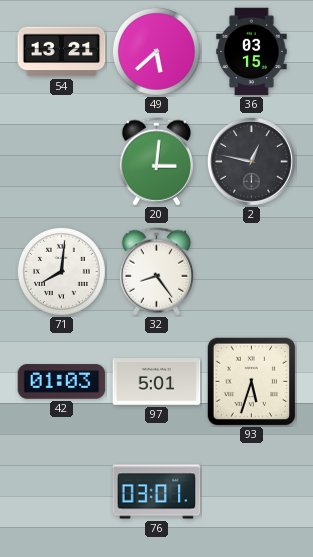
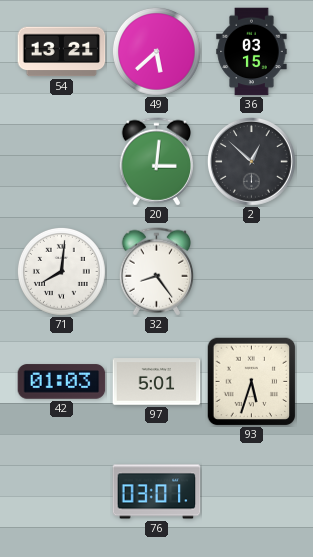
2: 12:47 -> 12:52 (252, 162)
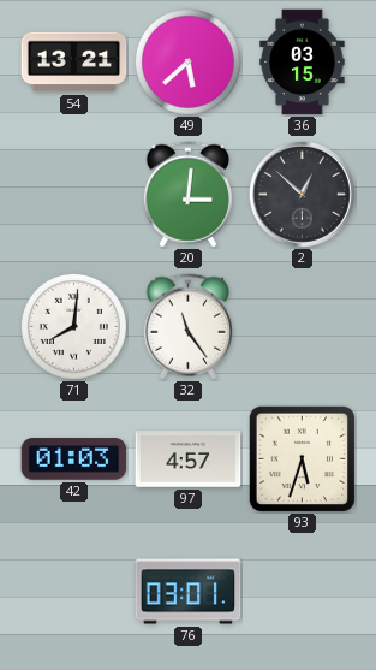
32: 8:24 -> 11:24 (187, 327)
97: 5:01 -> 4:57 (189, 459)
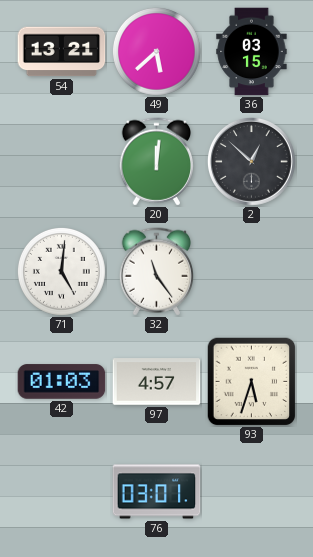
20: 3:01 -> 12:01 (156, 162)
71: 8:01 -> 5:01 (61, 271)
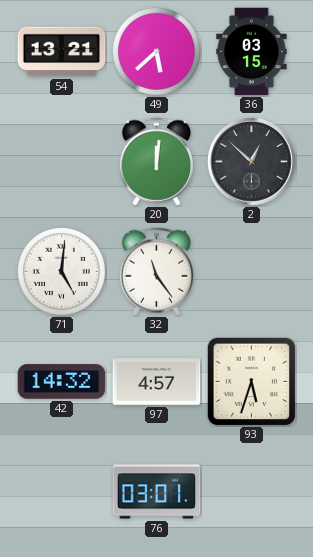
42: 01:03 -> 14:32 (62, 382)
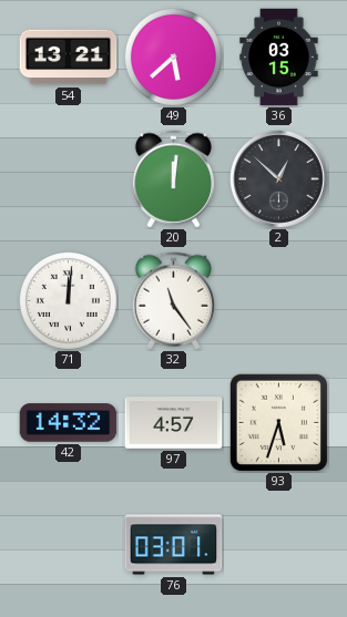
71: 5:01 -> 12:01 (68, 300)
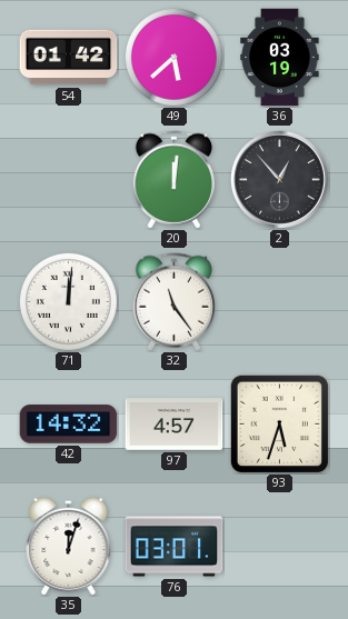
54: 13:21 -> 01:42 (69, 58)
36: 03:15 -> 03:19 (280, 58)
2: 12:52 -> 12:53 (280, 180)
35: none -> 12:03 (69, 546)
